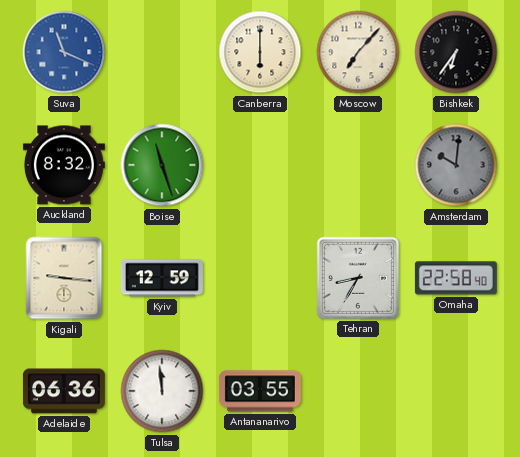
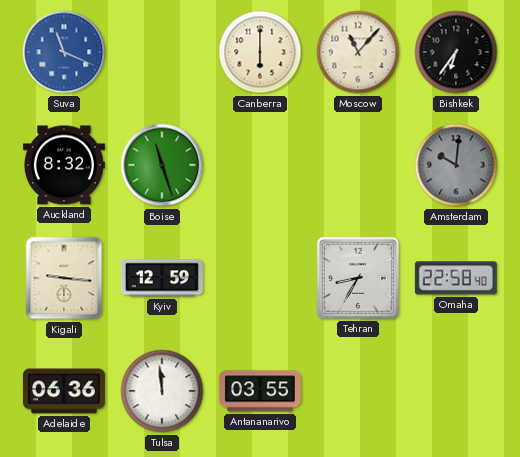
Moscow: 7:07 -> 11:07 (358, 52)
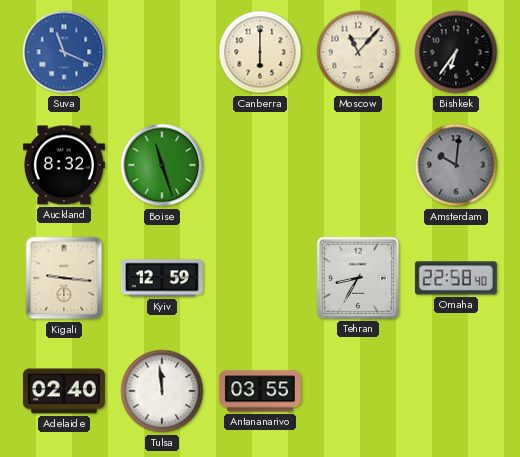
Adelaide: 06:36 -> 02:40 (64, 391)
